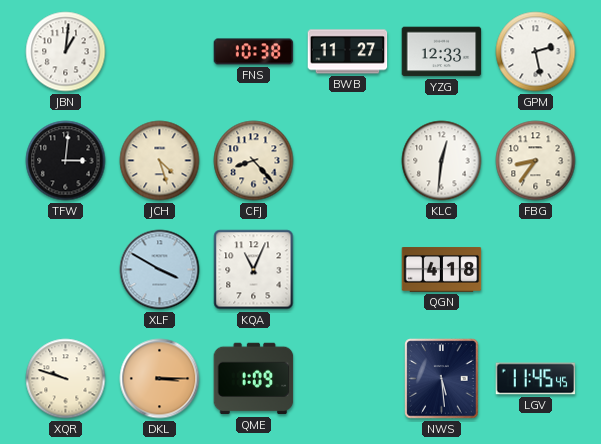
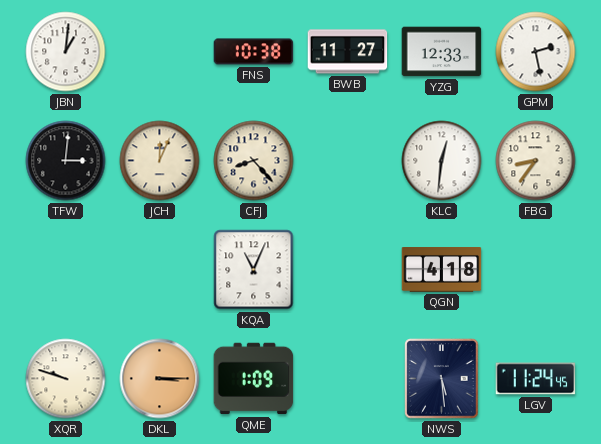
JCH: 4:27 -> 12:04 (160, 161)
XLF: 3:50 -> none (160, 270)
LGV: 11:45 -> 11:24 (536, 379)
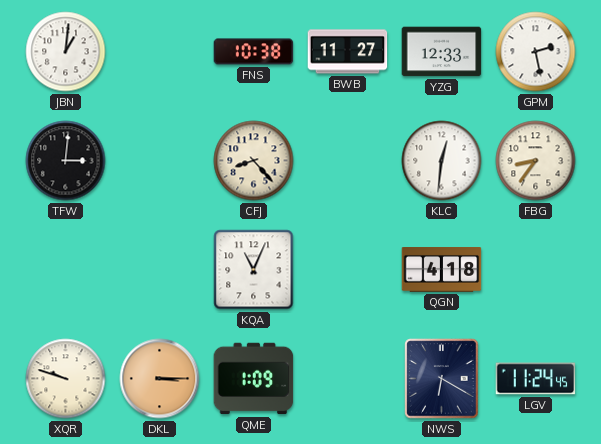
JCH: 12:04 -> none (160, 161)
NWS: 5:29 -> 6:20 (442, 379)
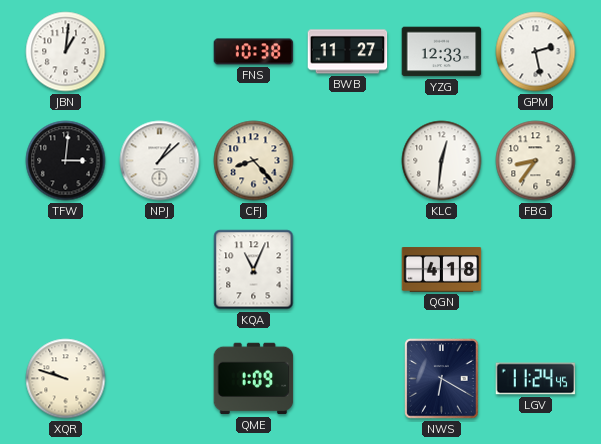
NPJ: none -> 1:08 (160, 161)
DKL: 3:15 -> none (160, 379)
